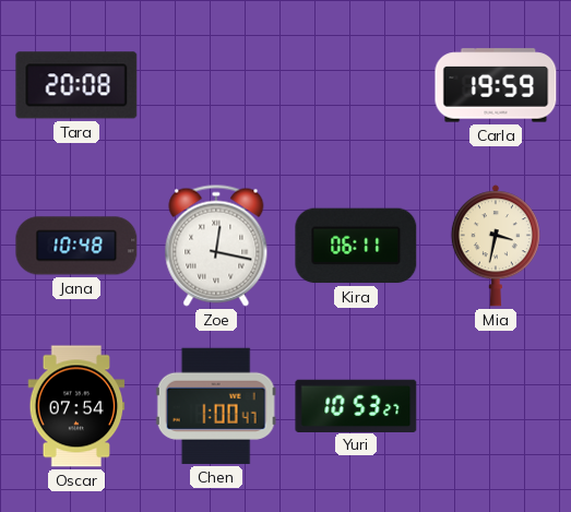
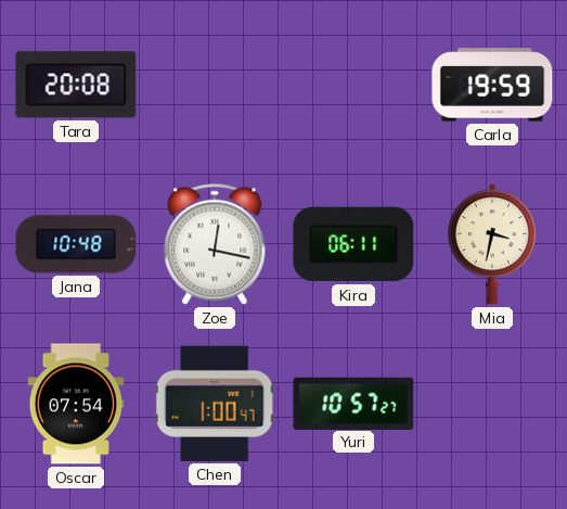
Yuri: 10:53 -> 10:57 (353, 403)
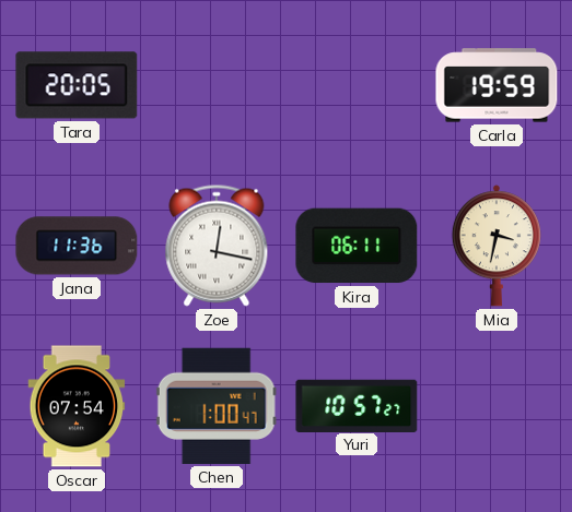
Tara: 20:08 -> 20:05 (77, 85)
Jana: 10:48 -> 11:36 (77, 246)
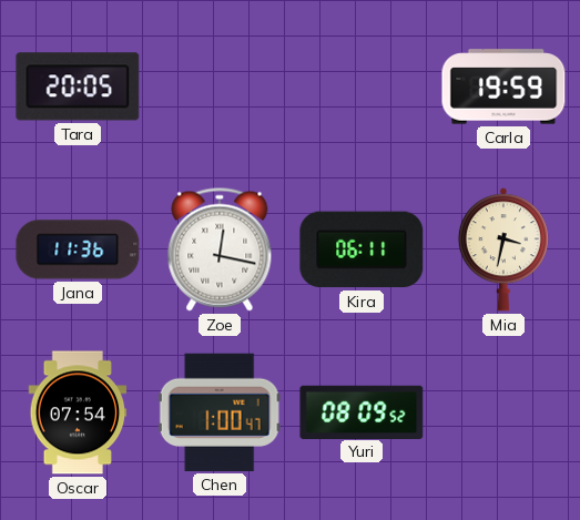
Yuri: 10:57 -> 08:09 (362, 411)
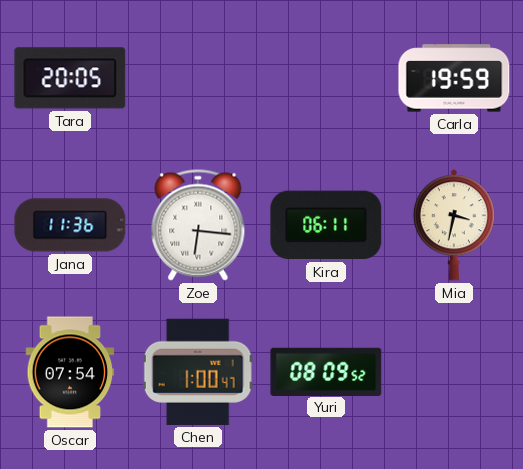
Zoe: 12:17 -> 6:16 (198, 225)
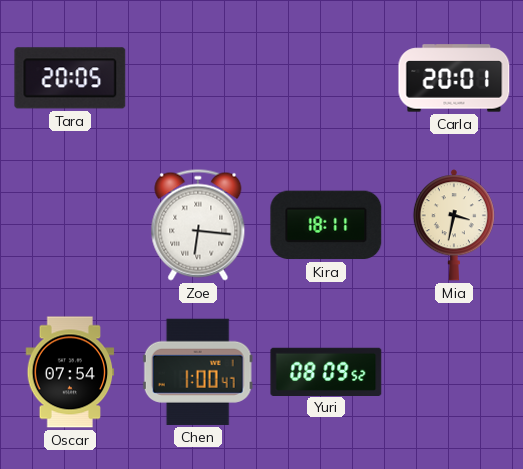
Carla: 19:59 -> 20:01 (454, 78)
Jana: 11:36 -> none (70, 225)
Kira: 06:11 -> 18:11 (326, 225)
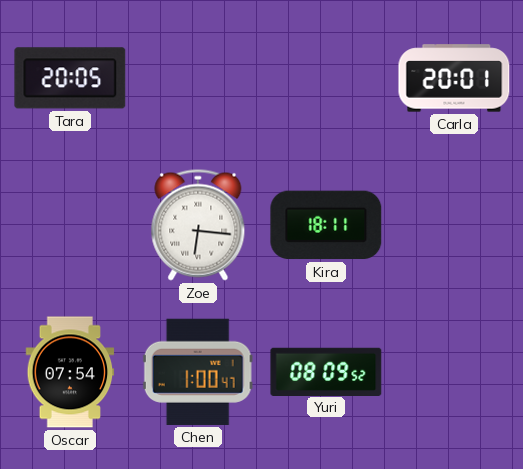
Mia: 3:32 -> none (454, 225)
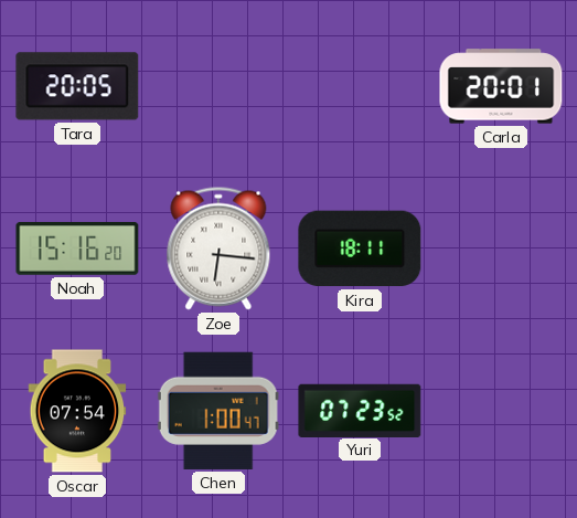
Noah: none -> 15:16 (77, 250)
Yuri: 08:09 -> 07:23 (360, 410)
